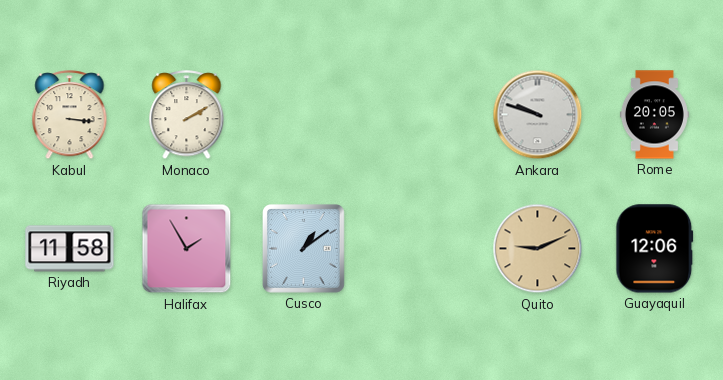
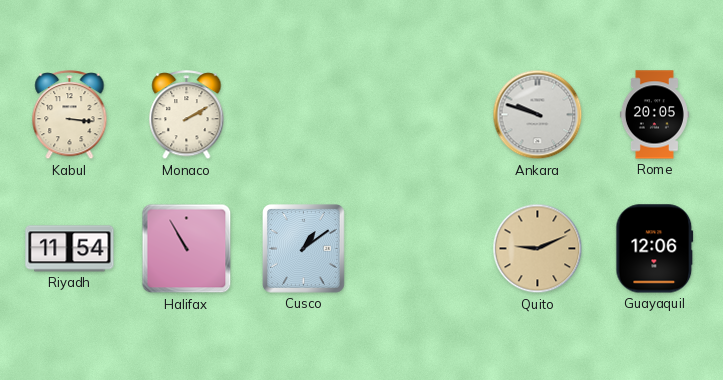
Riyadh: 11:58 -> 11:54 (70, 249)
Halifax: 1:55 -> 10:55 (187, 249)
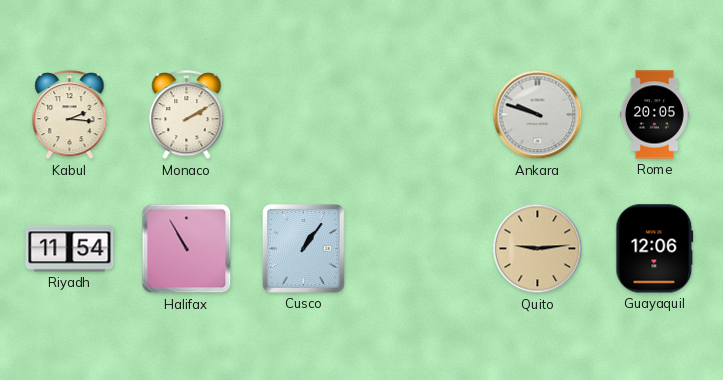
Kabul: 3:16 -> 2:16 (70, 115)
Cusco: 1:09 -> 1:06 (304, 249)
Quito: 9:11 -> 9:14 (538, 249)
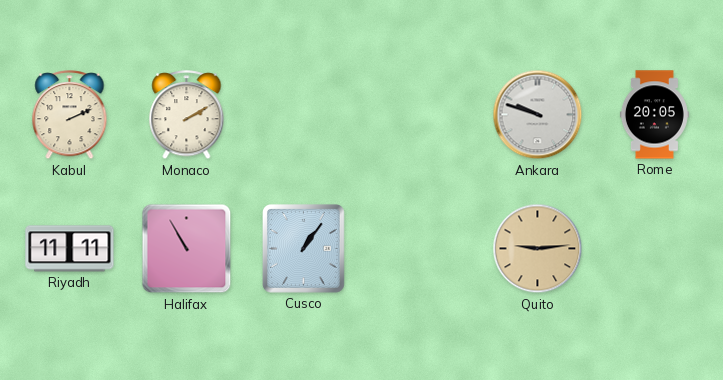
Kabul: 2:16 -> 2:11 (70, 115)
Riyadh: 11:54 -> 11:11 (70, 249)
Guayaquil: 12:06 -> none (655, 249)
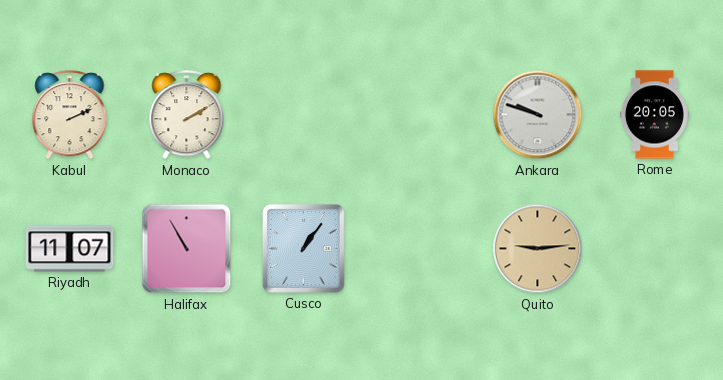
Riyadh: 11:11 -> 11:07 (70, 249)
